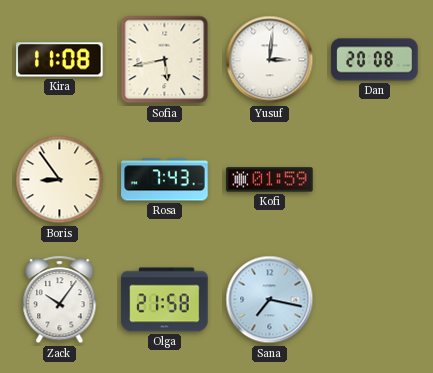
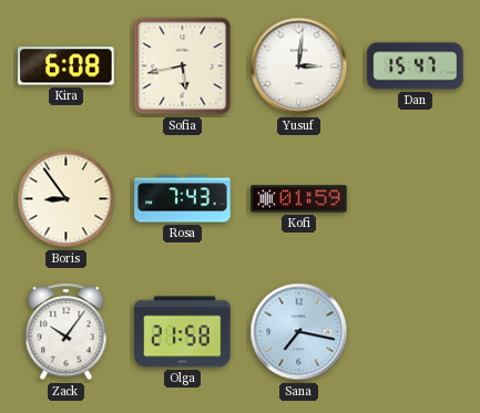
Kira: 11:08 -> 6:08 (67, 66)
Dan: 20:08 -> 15:47 (416, 66)
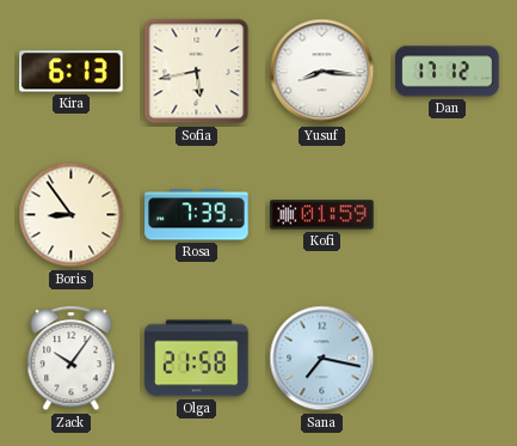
Kira: 6:08 -> 6:13 (72, 72)
Yusuf: 3:01 -> 8:16 (322, 72)
Dan: 15:47 -> 17:12 (448, 72)
Rosa: 7:43 -> 7:39 (197, 215)
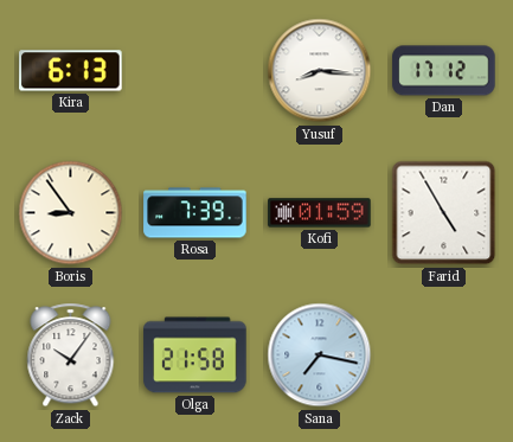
Sofia: 5:43 -> none (197, 72)
Farid: none -> 4:55 (444, 213)
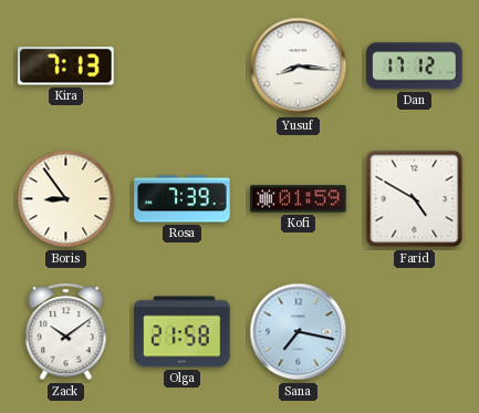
Kira: 6:13 -> 7:13 (66, 66)
Farid: 4:55 -> 4:50 (415, 199)
Zack: 10:06 -> 10:09 (66, 332)
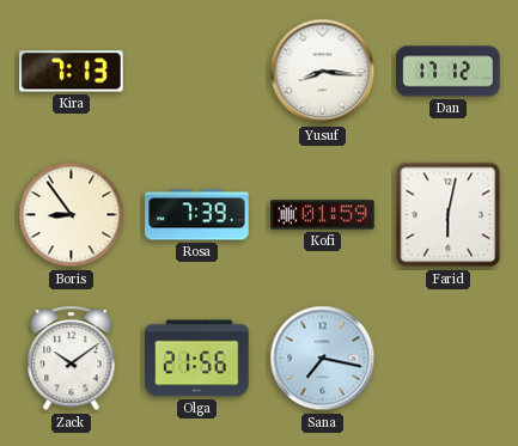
Farid: 4:50 -> 6:02 (449, 215)
Olga: 21:58 -> 21:56 (197, 359)
